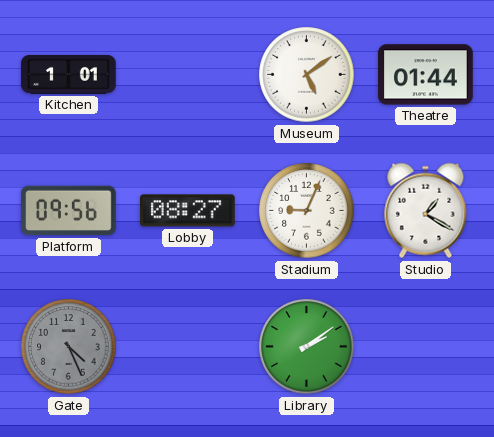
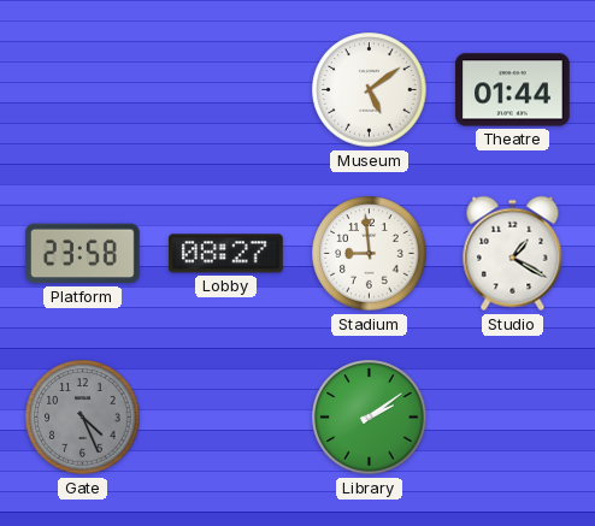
Kitchen: 1:01 -> none (69, 74)
Platform: 09:56 -> 23:58 (83, 254)
Stadium: 9:04 -> 8:59 (370, 254)
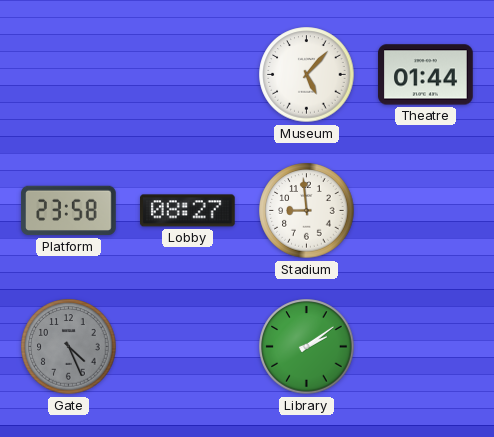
Museum: 5:09 -> 5:07 (307, 75)
Studio: 1:20 -> none (513, 254)
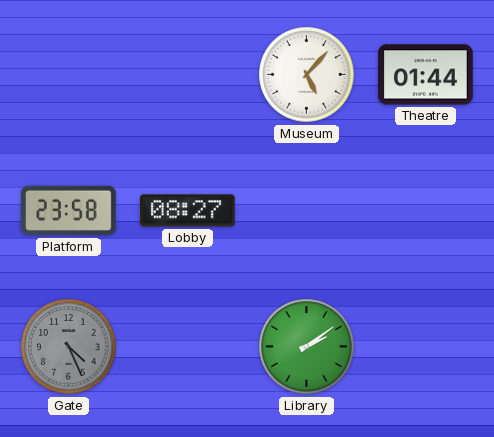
Stadium: 8:59 -> none (307, 211)
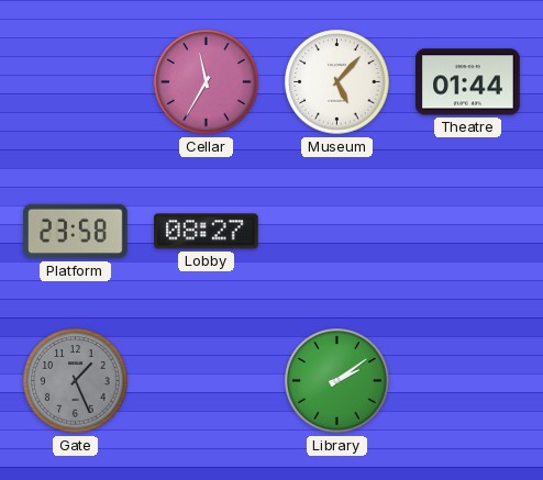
Cellar: none -> 11:35 (207, 82)
Gate: 4:26 -> 1:26 (76, 381)
